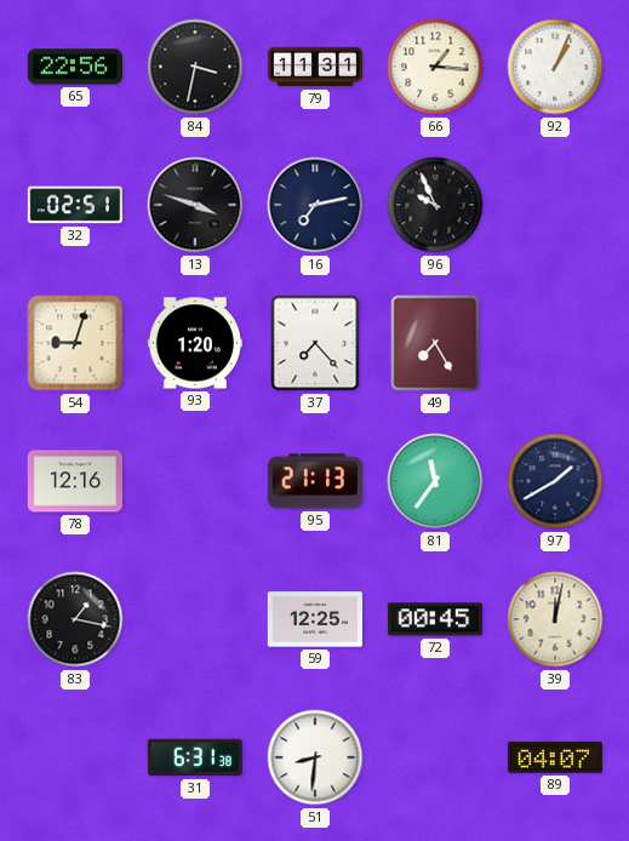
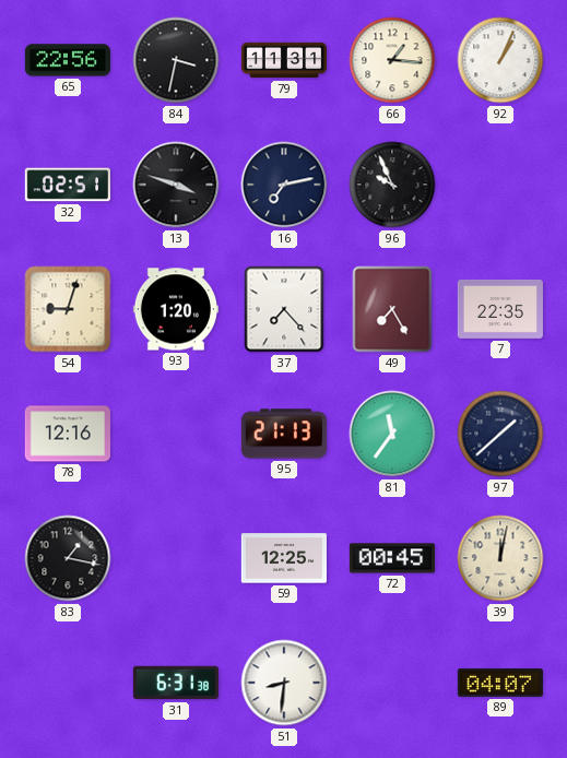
7: none -> 22:35 (500, 309)
97: 1:40 -> 1:38 (500, 434)
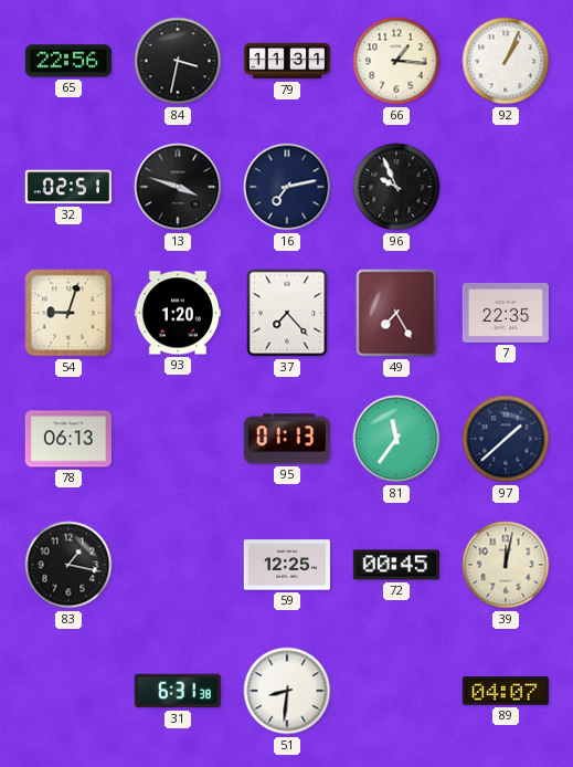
78: 12:16 -> 06:13 (68, 439)
95: 21:13 -> 01:13 (287, 439)
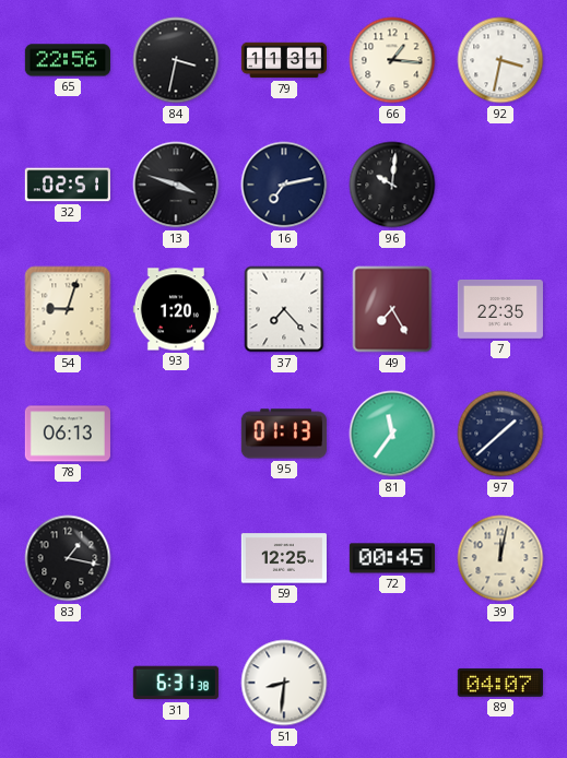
92: 1:04 -> 3:32 (500, 60)
96: 9:56 -> 10:01 (392, 185)
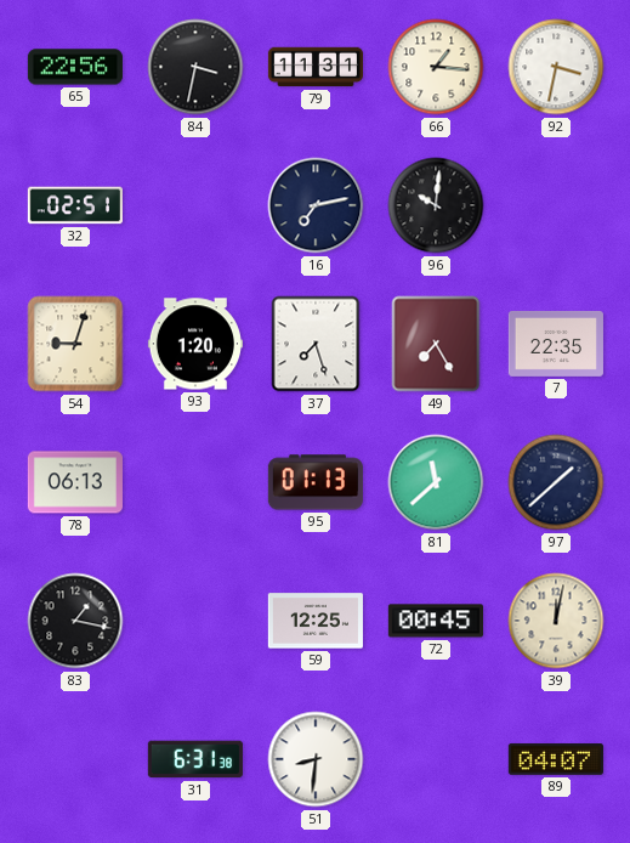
13: 3:48 -> none (176, 185)
37: 7:23 -> 7:27 (316, 344)
81: 11:36 -> 11:38 (436, 482)
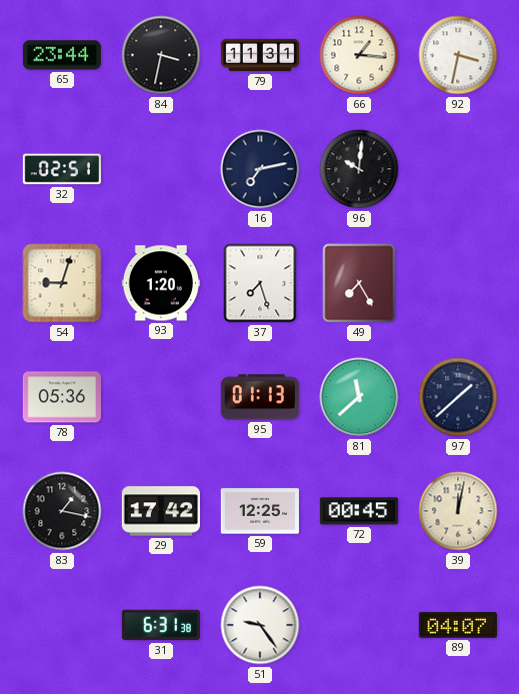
65: 22:56 -> 23:44 (62, 55)
7: 22:35 -> none (556, 344)
78: 06:13 -> 05:36 (62, 397)
29: none -> 17:42 (160, 511)
51: 8:31 -> 9:24 (260, 625)
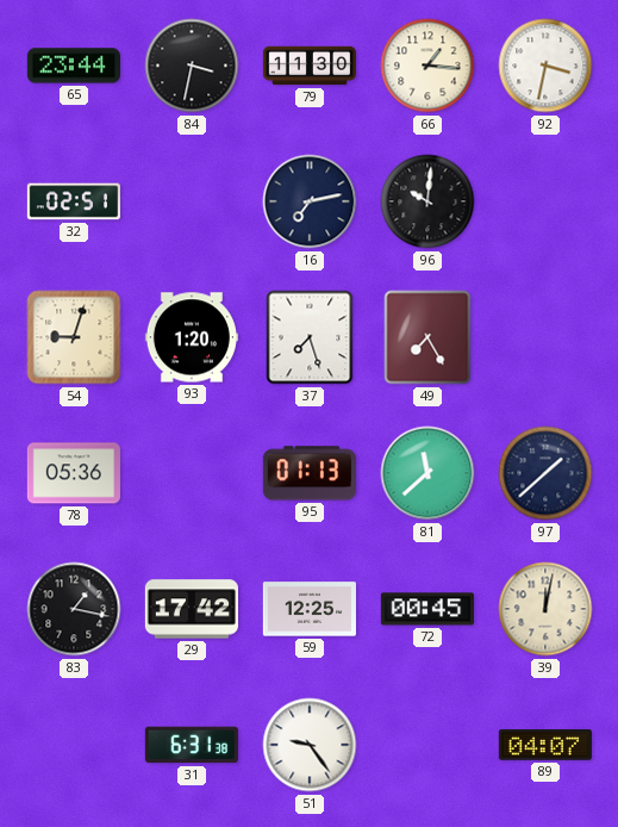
79: 11:31 -> 11:30 (308, 66)
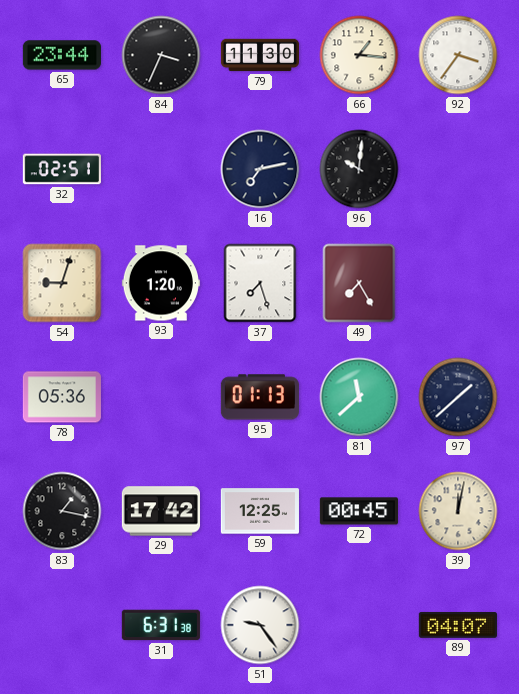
84: 3:32 -> 3:34 (161, 55)
92: 3:32 -> 3:36 (458, 55)
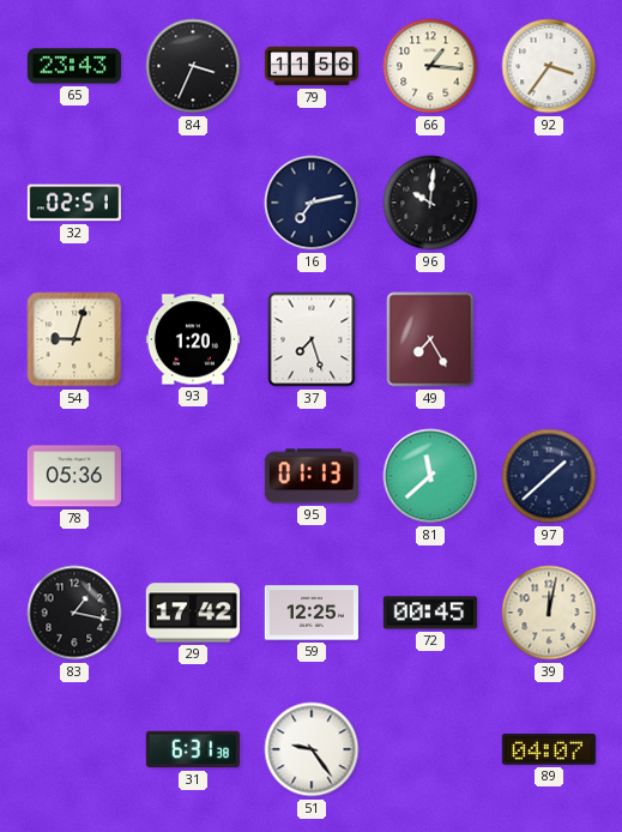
65: 23:44 -> 23:43 (74, 66)
79: 11:30 -> 11:56 (310, 66)
